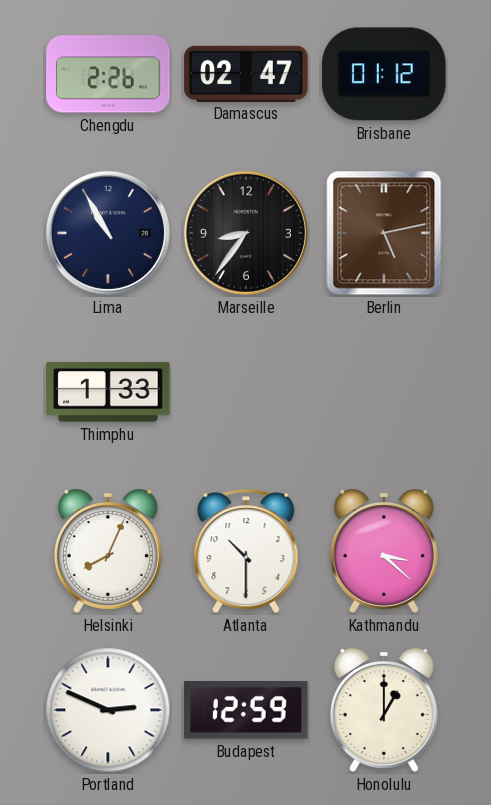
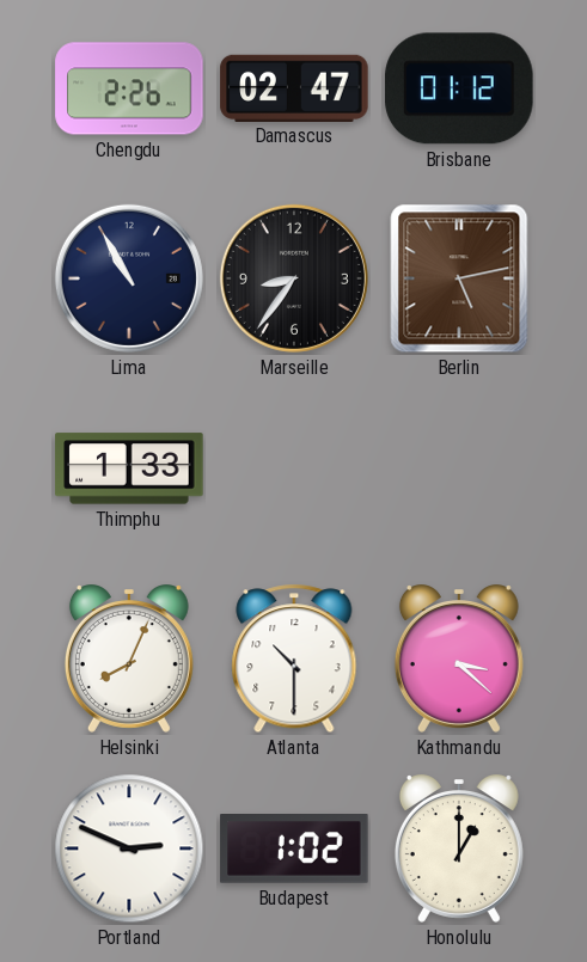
Budapest: 12:59 -> 1:02 (294, 848)
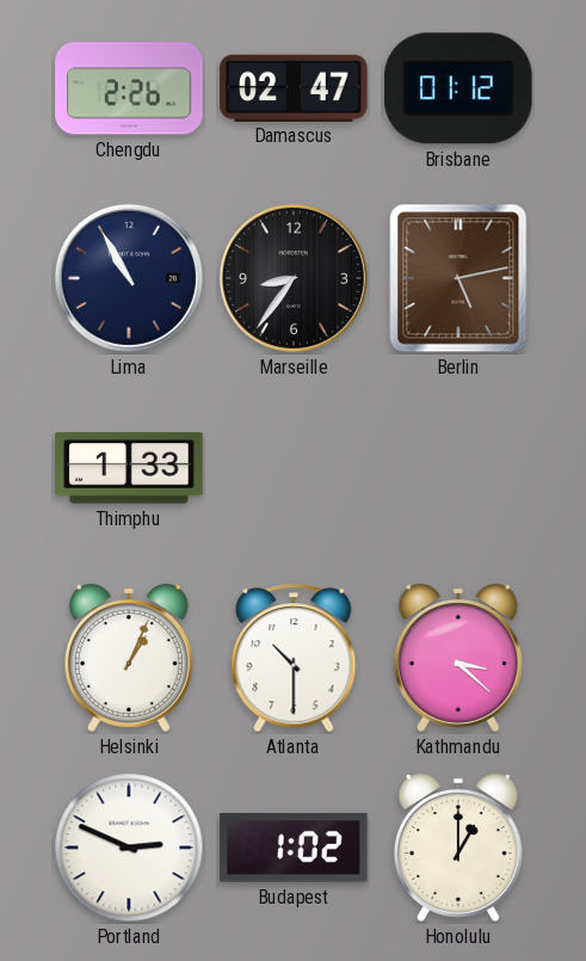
Helsinki: 8:04 -> 1:04 (129, 659)
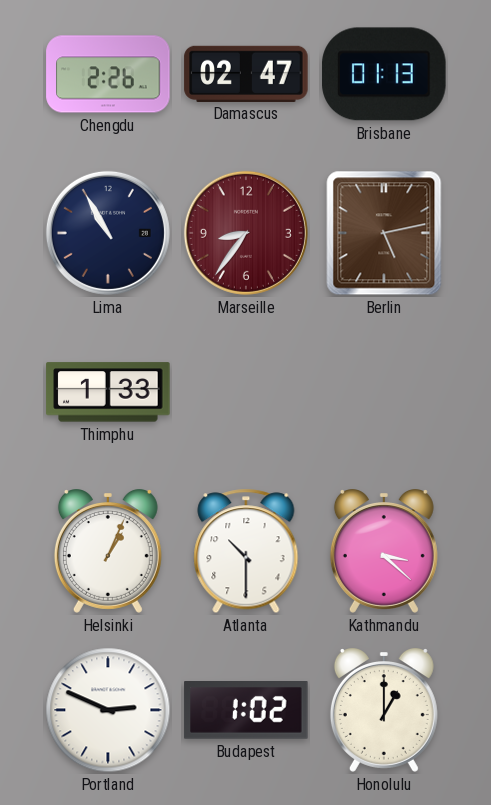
Brisbane: 01:12 -> 01:13 (384, 74)
Marseille dial: black -> burgundy (246, 233)
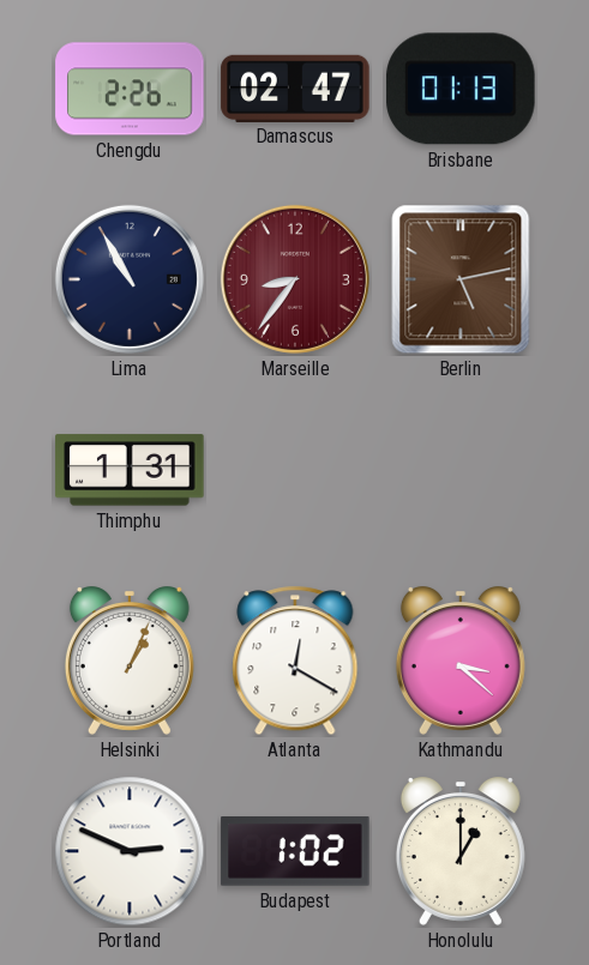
Thimphu: 1:33 -> 1:31 (130, 470)
Atlanta: 10:30 -> 12:20 (295, 661)
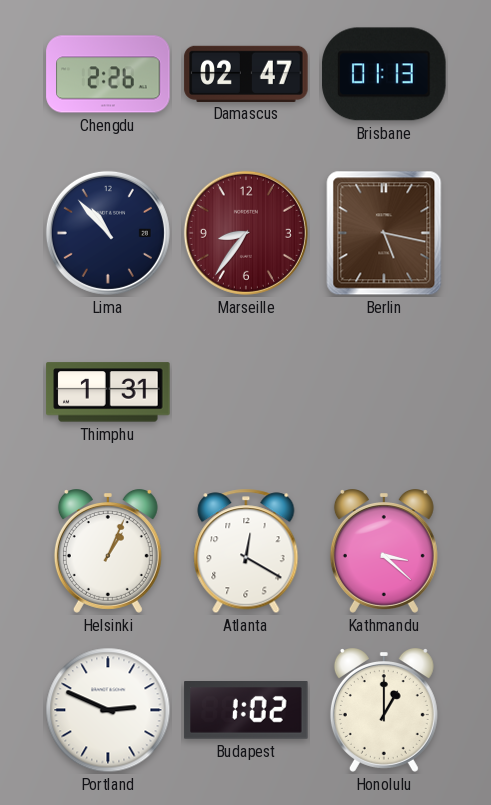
Lima: 10:55 -> 10:53 (108, 233)
Berlin: 5:13 -> 5:17 (384, 233)
